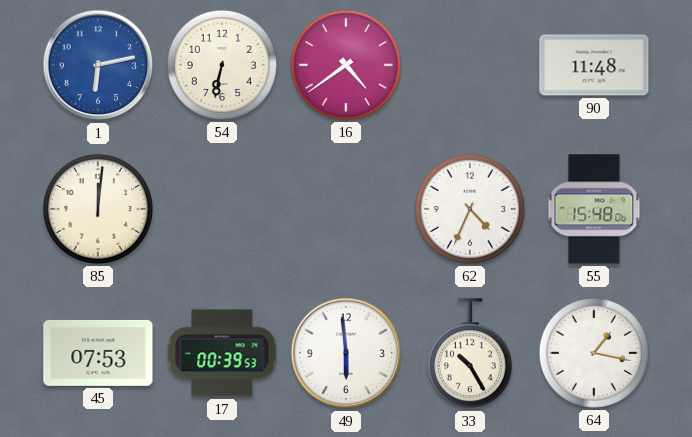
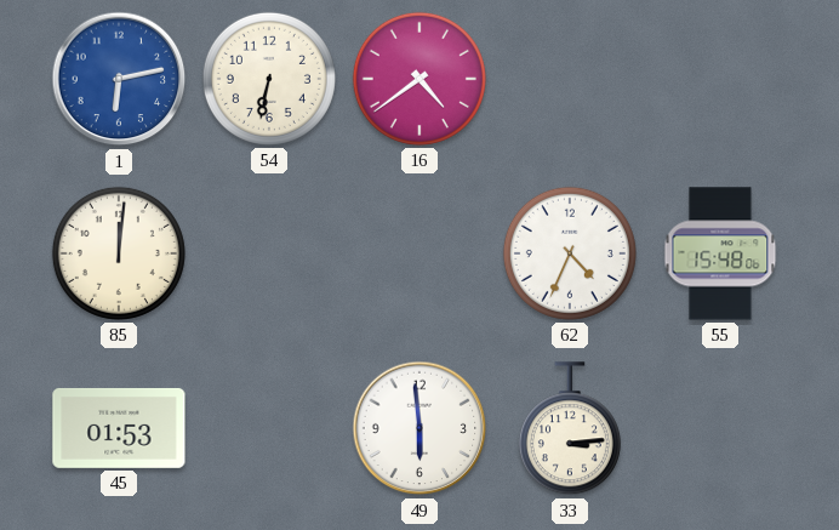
90: 11:48 -> none (594, 65)
45: 07:53 -> 01:53 (119, 428)
17: 00:39 -> none (222, 353)
33: 10:25 -> 3:14 (570, 429)
64: 1:17 -> none (594, 353)
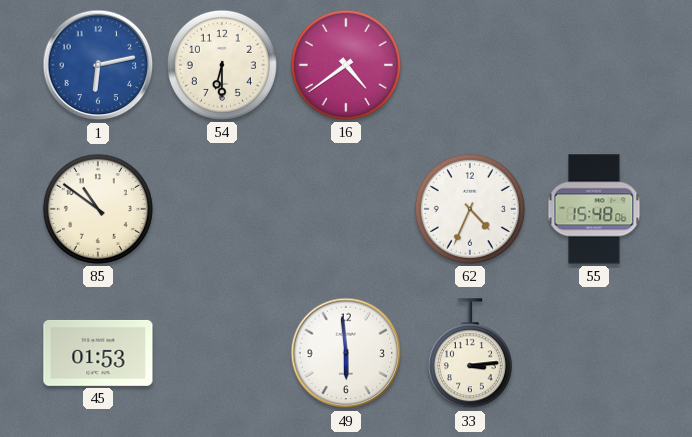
54: 6:32 -> 6:30 (222, 65)
85: 12:01 -> 10:51 (98, 209)
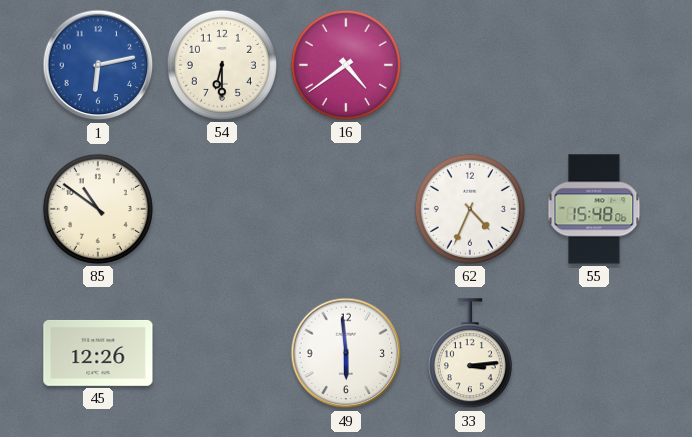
45: 01:53 -> 12:26 (98, 353)
